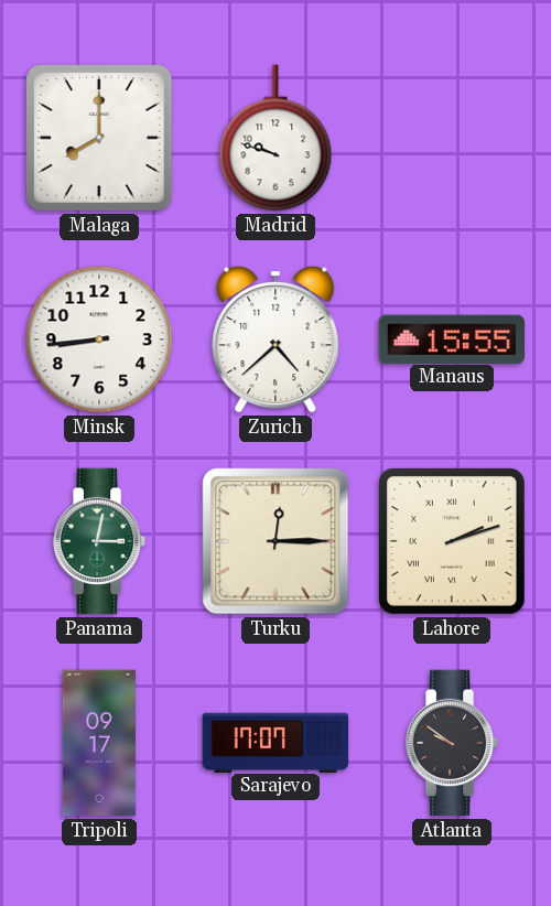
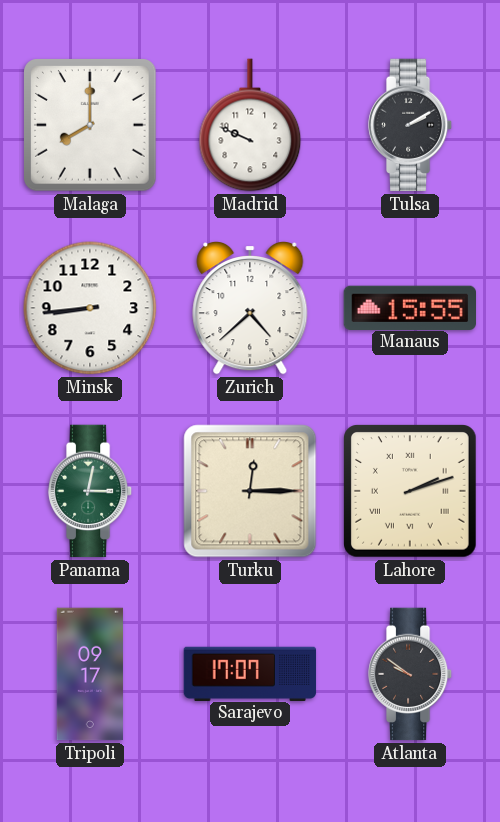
Madrid: 9:48 -> 9:49 (250, 125)
Tulsa: none -> 2:10 (410, 125)
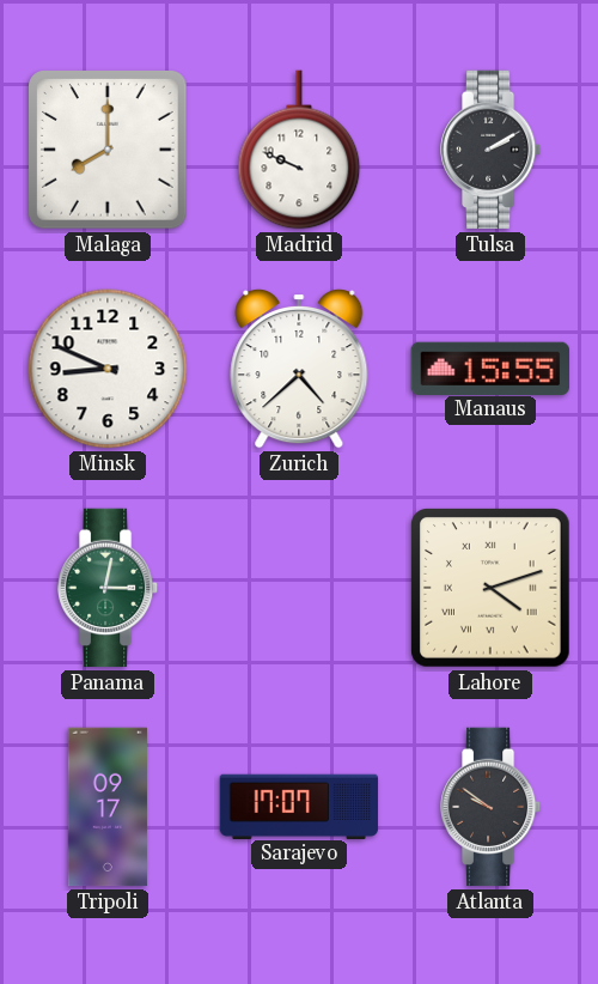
Minsk: 8:44 -> 8:49 (108, 369)
Turku: 12:15 -> none (250, 491)
Lahore: 2:12 -> 4:12 (492, 589)
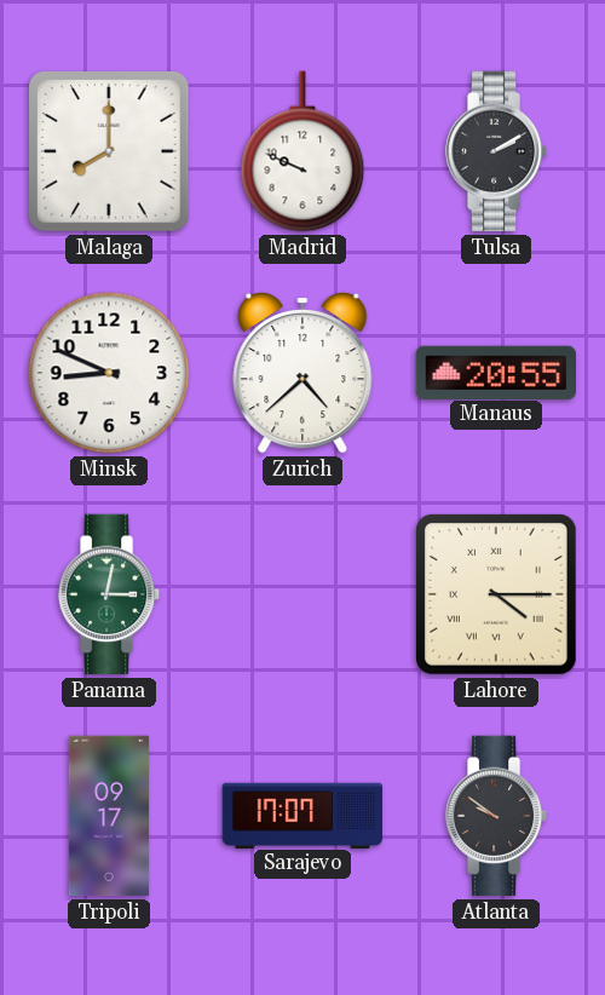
Manaus: 15:55 -> 20:55 (495, 372)
Lahore: 4:12 -> 4:15 (497, 596)
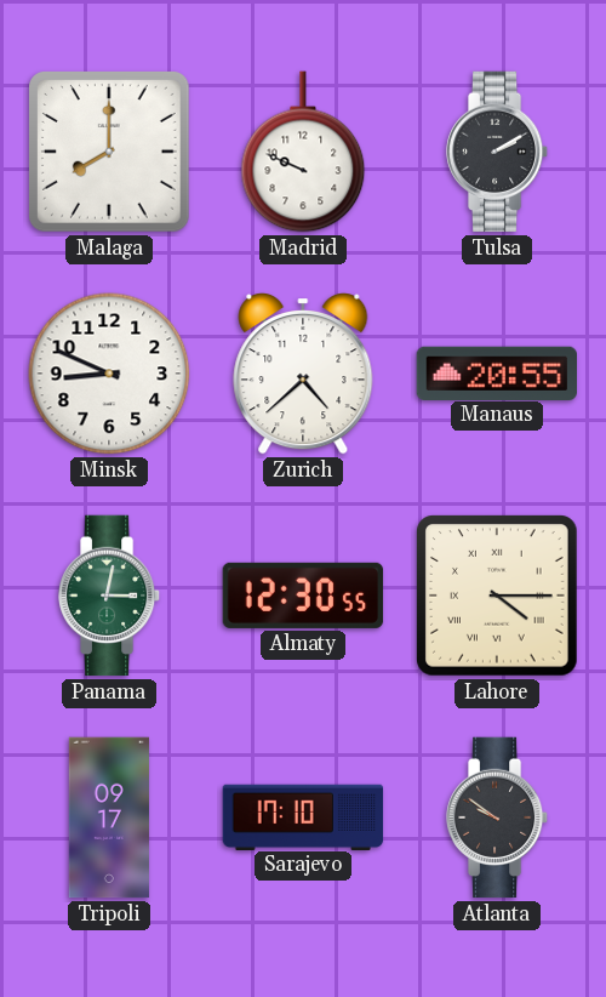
Almaty: none -> 12:30 (303, 596)
Sarajevo: 17:07 -> 17:10 (303, 816)
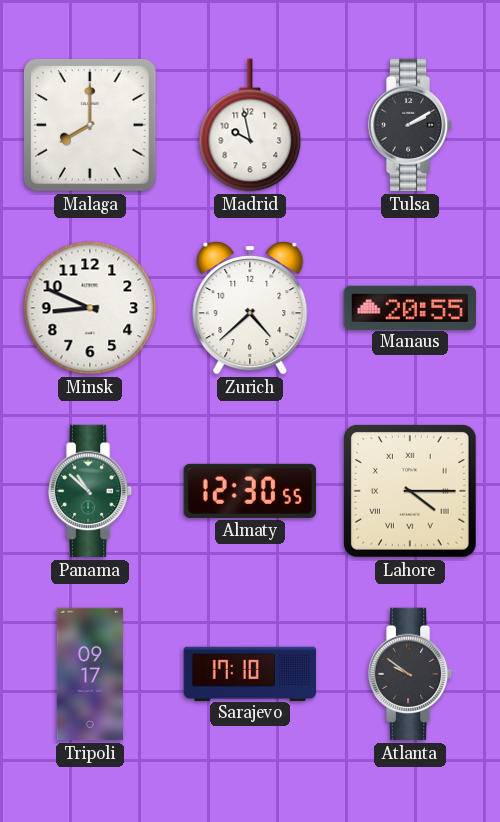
Madrid: 9:49 -> 9:58 (250, 125)
Panama: 3:02 -> 10:52 (90, 491)
